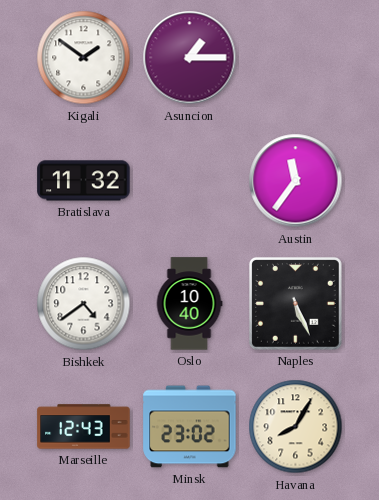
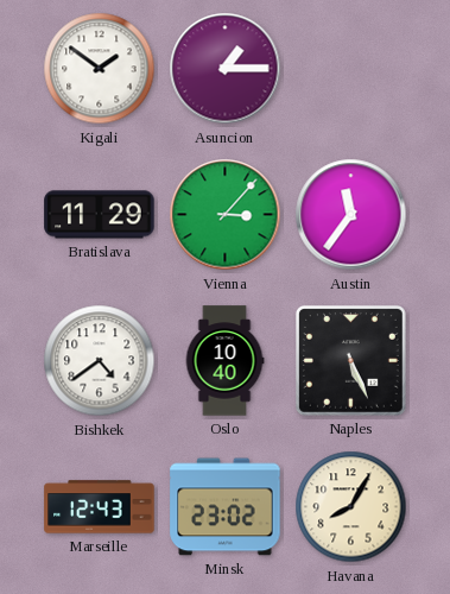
Bratislava: 11:32 -> 11:29 (100, 215)
Vienna: none -> 3:07 (226, 215)
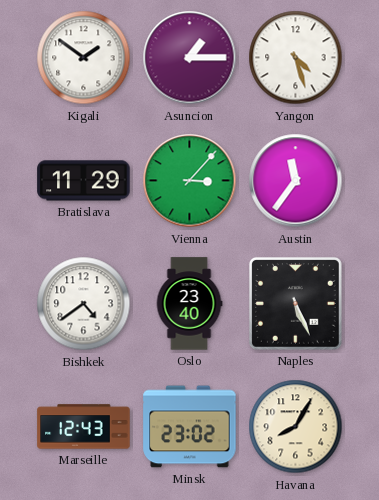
Yangon: none -> 4:27 (296, 58)
Oslo: 10:40 -> 23:40 (189, 304)
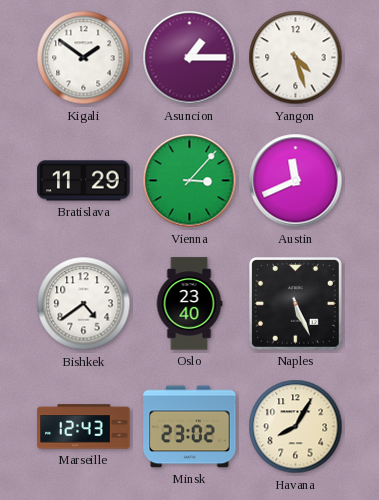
Austin: 11:36 -> 11:41 (296, 181)
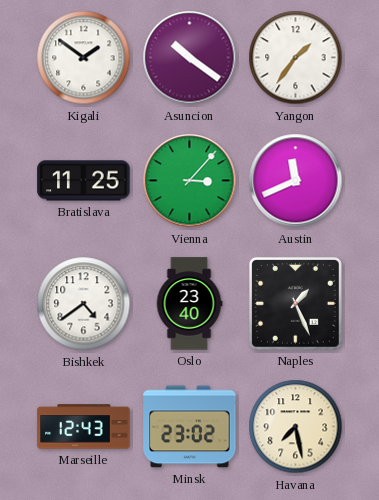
Asuncion: 1:15 -> 10:21 (190, 58)
Yangon: 4:27 -> 1:36 (296, 58)
Bratislava: 11:29 -> 11:25 (84, 181)
Naples: 5:26 -> 1:26 (295, 303)
Havana: 8:05 -> 7:28 (296, 427)
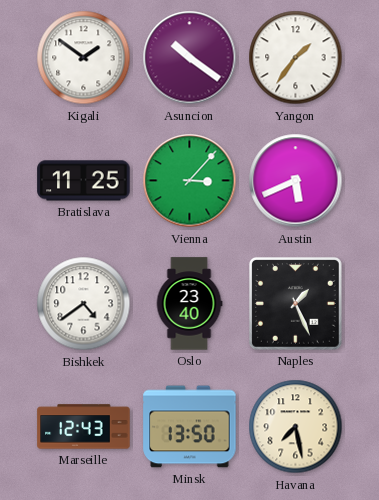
Austin: 11:41 -> 5:41 (296, 181)
Minsk: 23:02 -> 13:50 (190, 427)
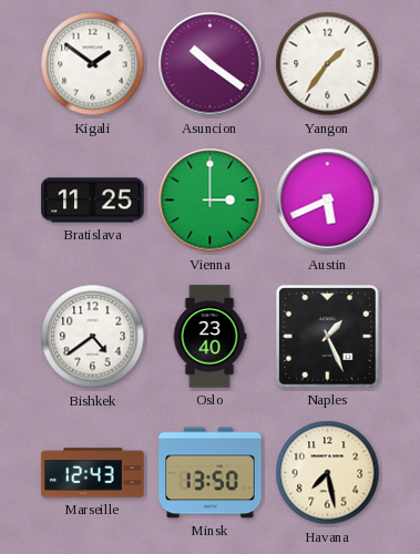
Vienna: 3:07 -> 3:00 (211, 201)
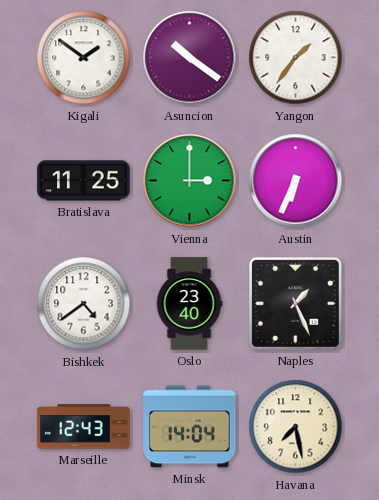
Austin: 5:41 -> 6:34 (296, 181)
Minsk: 13:50 -> 14:04 (190, 427)
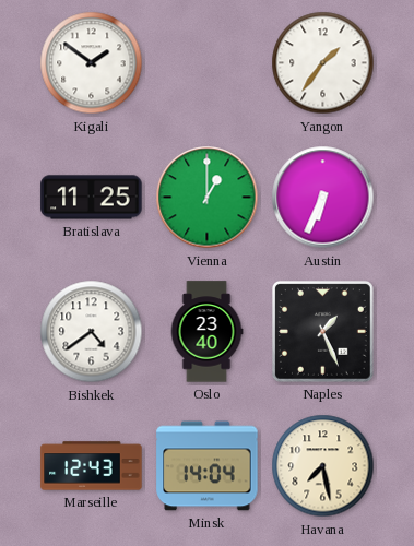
Asuncion: 10:21 -> none (190, 58)
Vienna: 3:00 -> 1:00 (208, 198)
